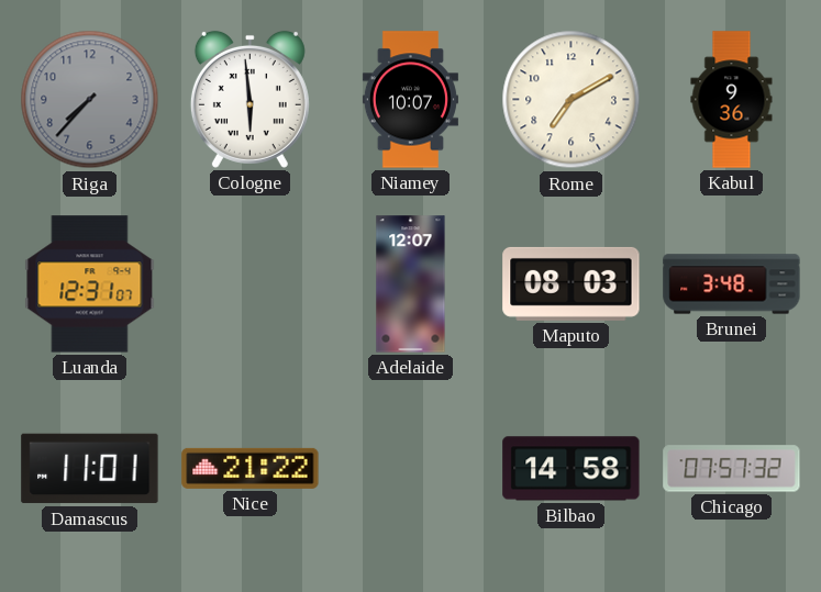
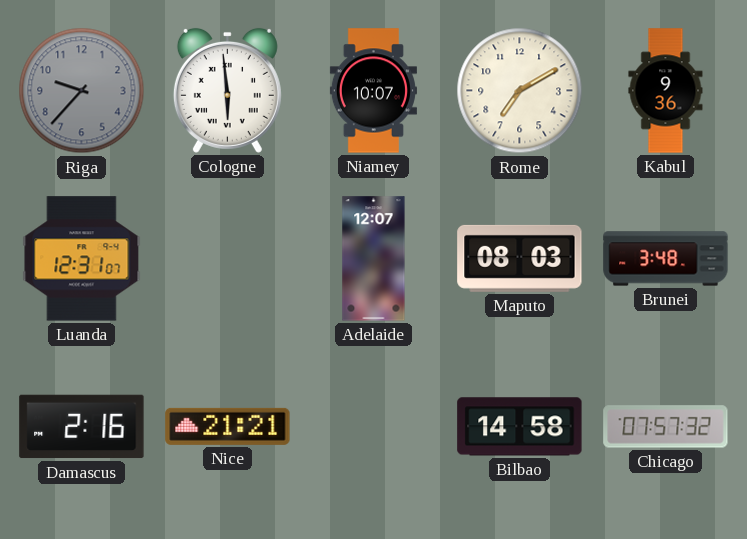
Riga: 7:37 -> 9:37 (82, 91)
Damascus: 11:01 -> 2:16 (82, 427)
Nice: 21:22 -> 21:21 (228, 426)
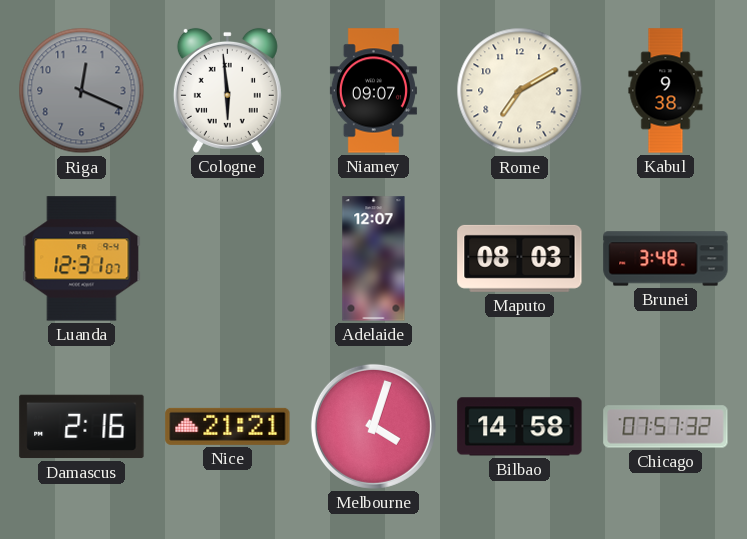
Riga: 9:37 -> 12:19 (82, 91)
Niamey: 10:07 -> 09:07 (373, 91)
Kabul: 9:36 -> 9:38 (666, 91)
Melbourne: none -> 4:03 (373, 426)
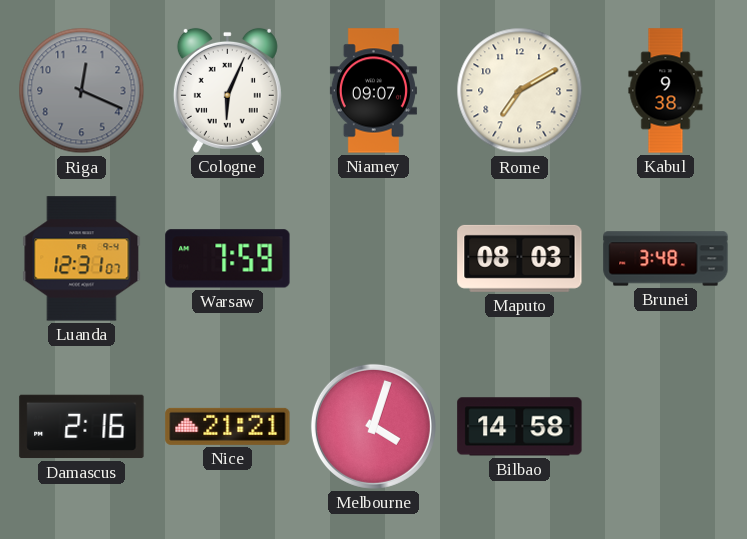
Cologne: 5:59 -> 6:04 (227, 90)
Warsaw: none -> 7:59 (228, 259)
Adelaide: 12:07 -> none (374, 259)
Chicago: 07:57 -> none (666, 427)
